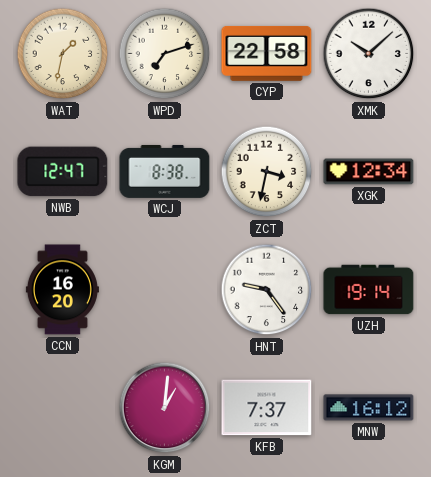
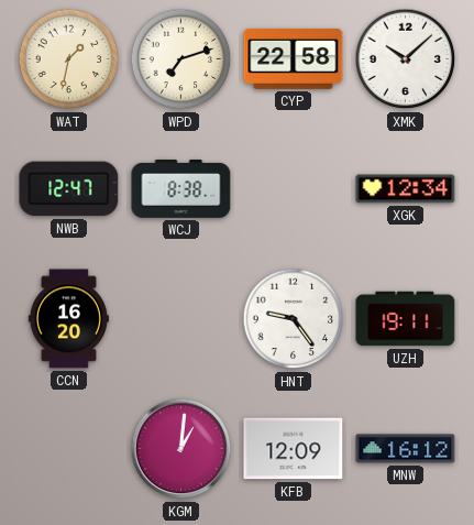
ZCT: 3:32 -> none (267, 172)
UZH: 19:14 -> 19:11 (406, 319)
KFB: 7:37 -> 12:09 (294, 449)
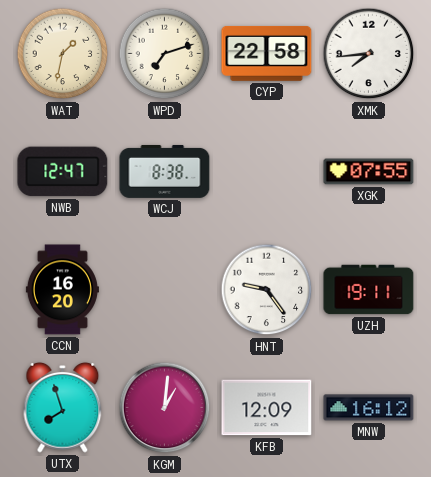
XMK: 10:08 -> 7:44 (369, 54)
XGK: 12:34 -> 07:55 (369, 172)
UTX: none -> 7:57 (63, 407)
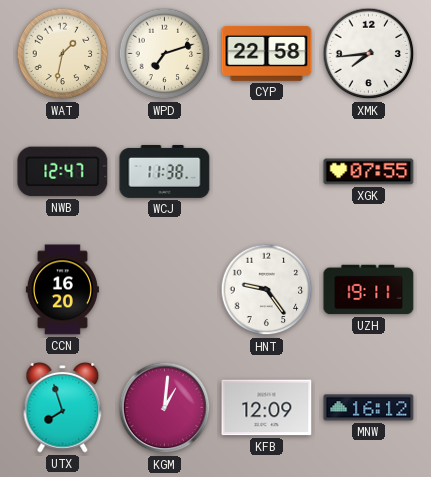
WCJ: 8:38 -> 11:38 (165, 171)
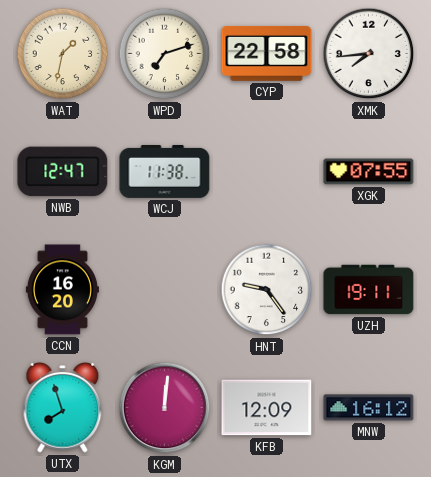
KGM: 1:01 -> 12:01 (165, 408)
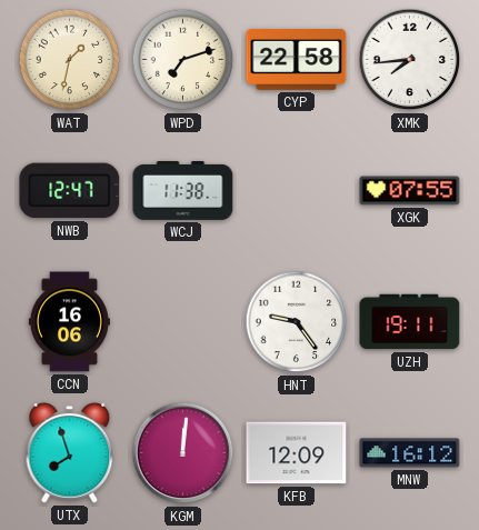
CCN: 16:20 -> 16:06 (69, 322)
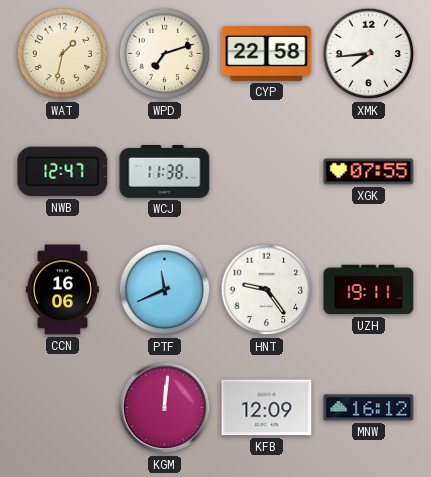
PTF: none -> 11:41 (165, 290)
UTX: 7:57 -> none (70, 452)
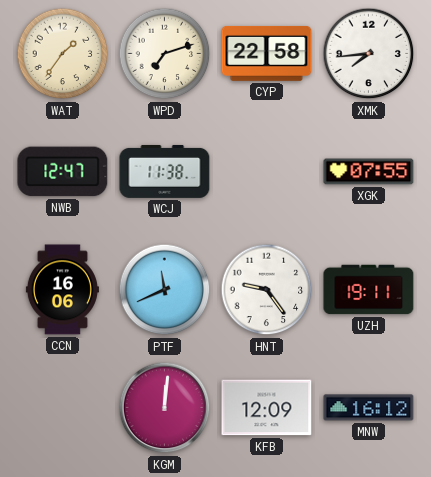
WAT: 1:32 -> 1:36 (63, 54)
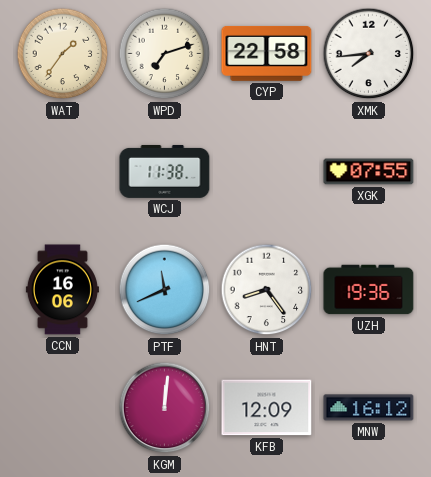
NWB: 12:47 -> none (63, 172)
HNT: 9:24 -> 8:24 (267, 290)
UZH: 19:11 -> 19:36 (369, 290)
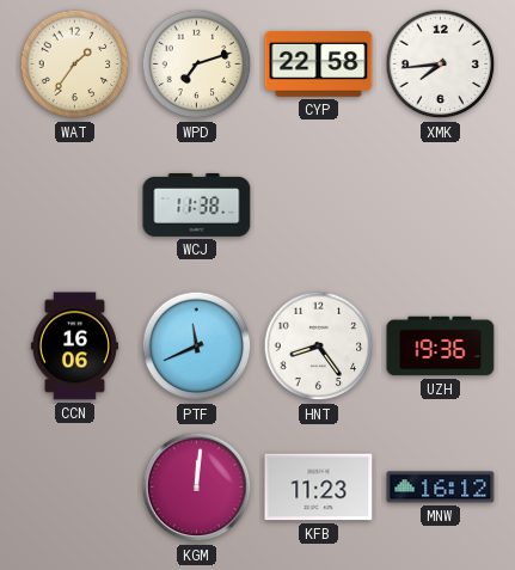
XGK: 07:55 -> none (369, 172)
KFB: 12:09 -> 11:23 (319, 488)
